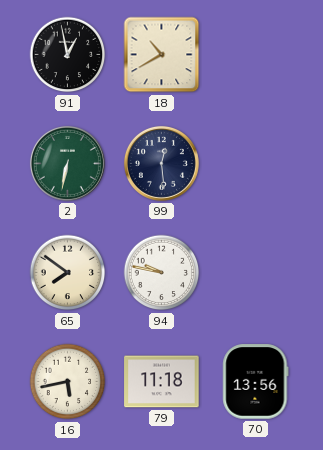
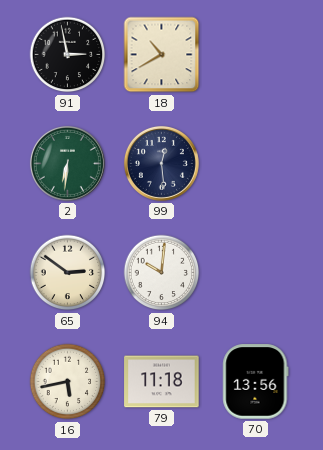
91: 12:58 -> 2:58 (68, 55)
2: 6:32 -> 6:31 (67, 163)
65: 7:51 -> 2:51 (68, 273)
94: 9:47 -> 10:01 (162, 273)
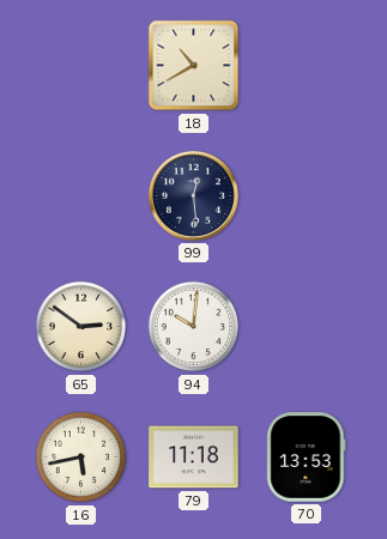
91: 2:58 -> none (68, 55)
2: 6:31 -> none (67, 163)
70: 13:56 -> 13:53 (307, 458)
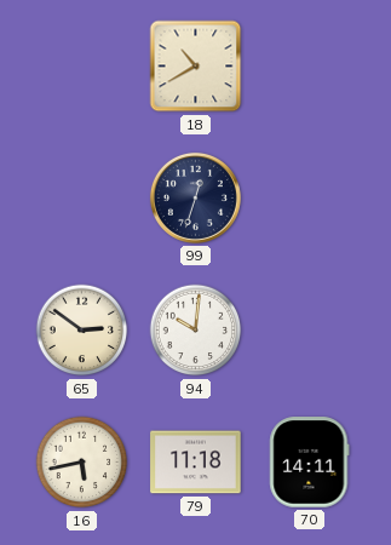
99: 12:29 -> 12:33 (195, 197)
70: 13:53 -> 14:11 (310, 463)
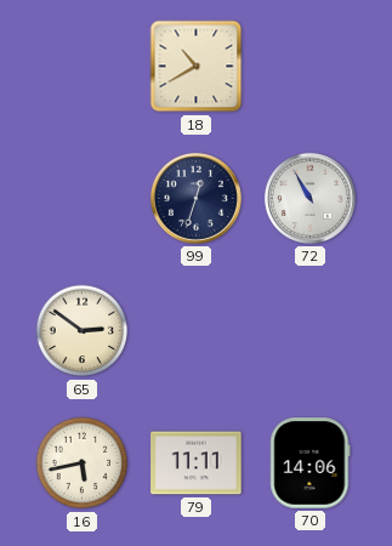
72: none -> 10:55 (309, 198)
94: 10:01 -> none (196, 331)
79: 11:18 -> 11:11 (197, 463)
70: 14:11 -> 14:06 (311, 463)
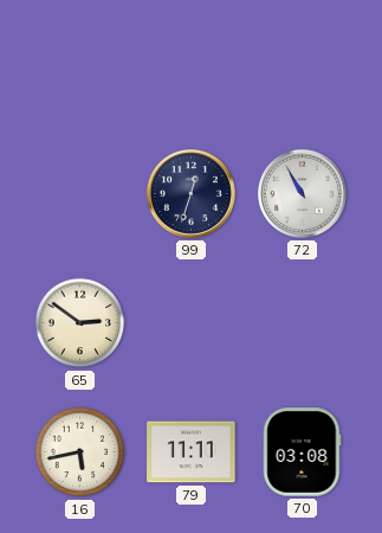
18: 10:40 -> none (197, 67)
70: 14:06 -> 03:08 (303, 452)
